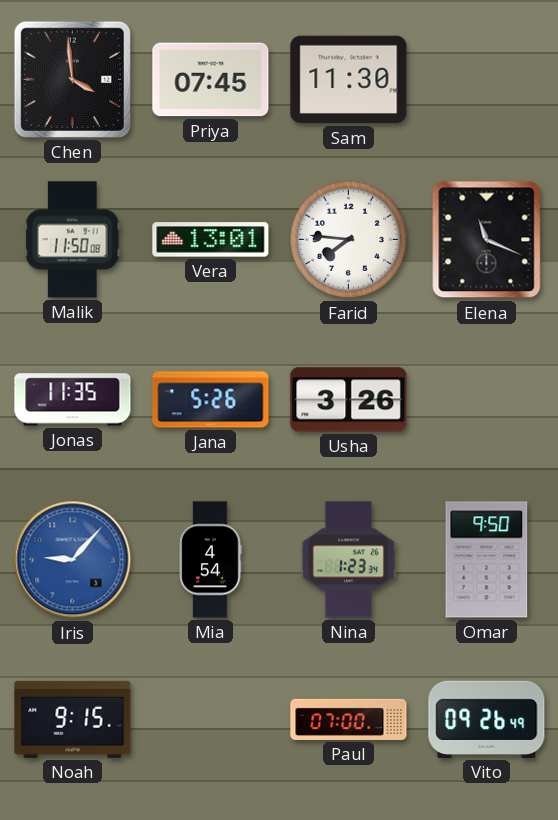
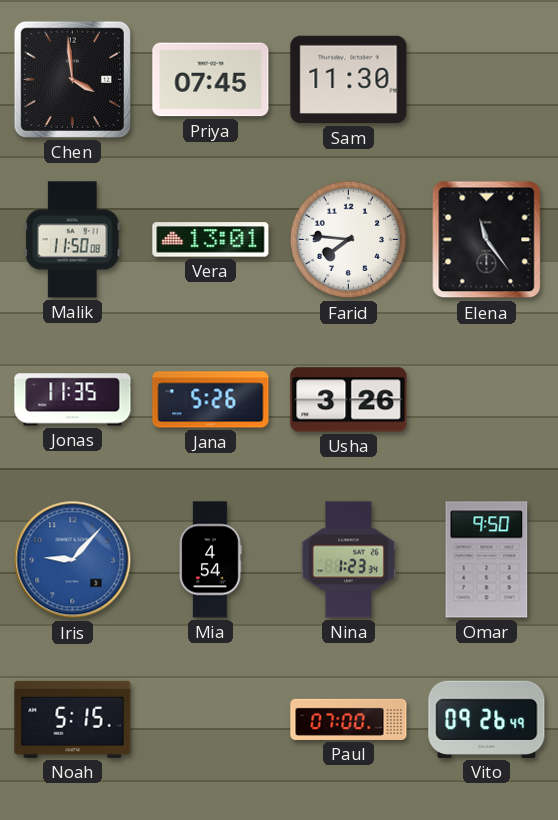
Elena: 11:19 -> 11:24 (487, 240)
Noah: 9:15 -> 5:15 (73, 719)
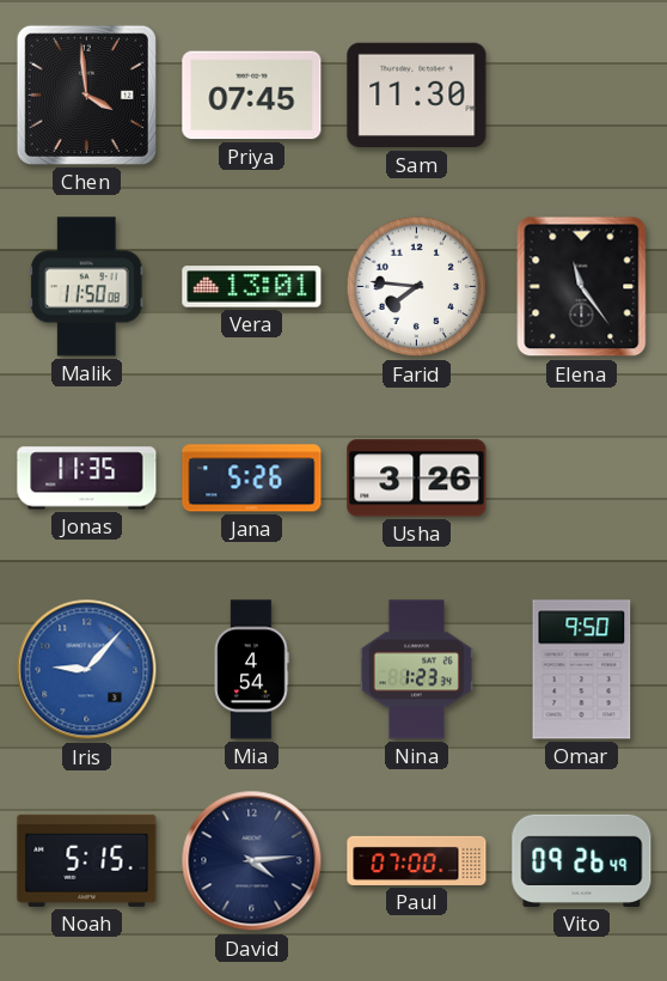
David: none -> 4:14 (252, 861)
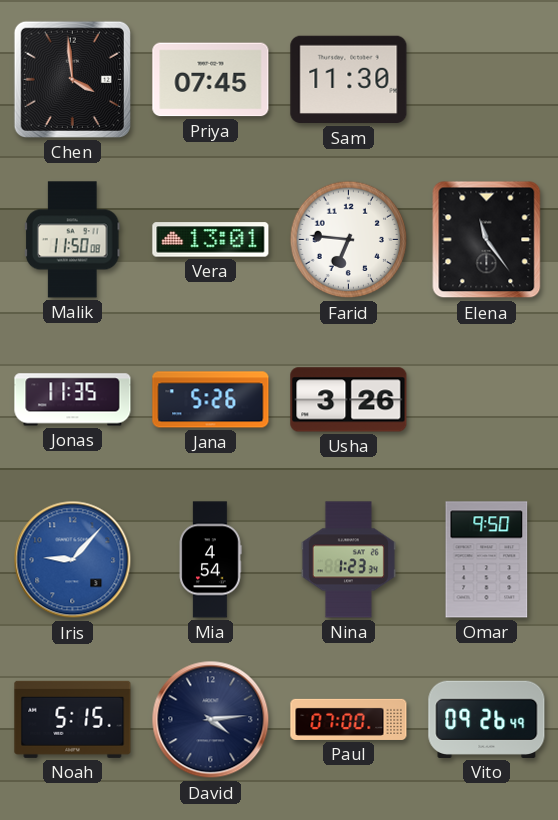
Farid: 7:46 -> 6:46 (349, 240)
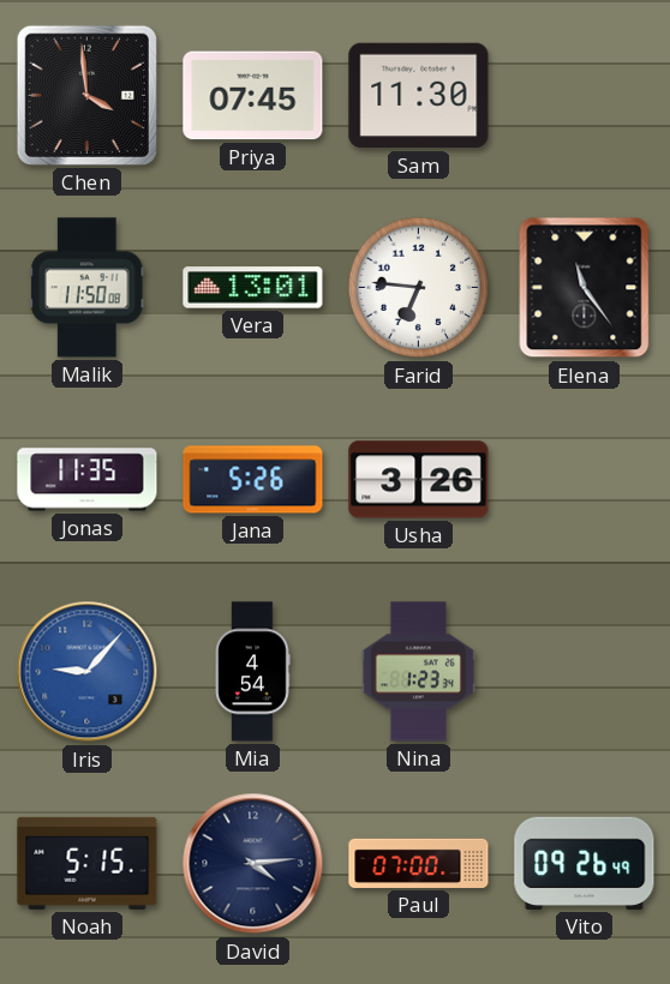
Omar: 9:50 -> none (487, 560)
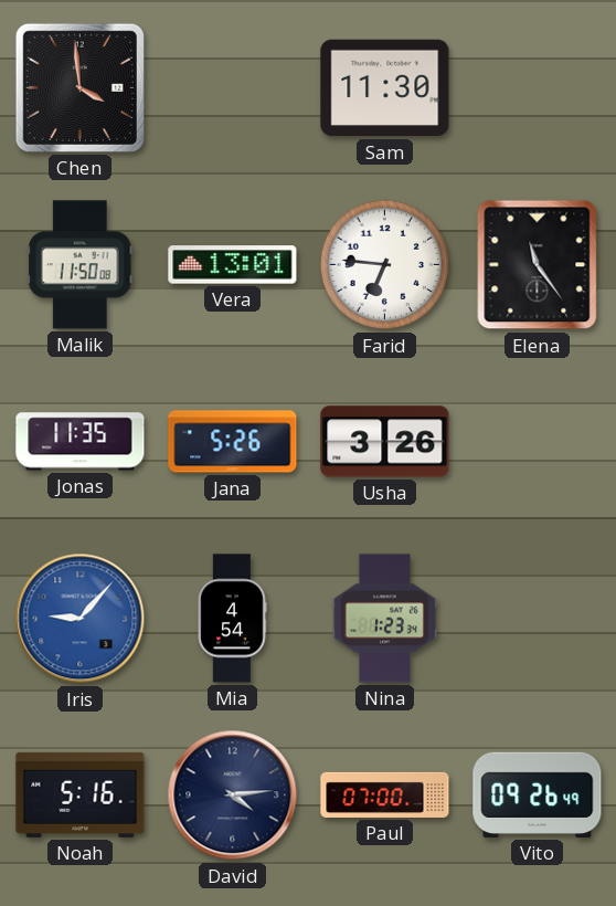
Priya: 07:45 -> none (253, 96)
Noah: 5:15 -> 5:16 (81, 794)
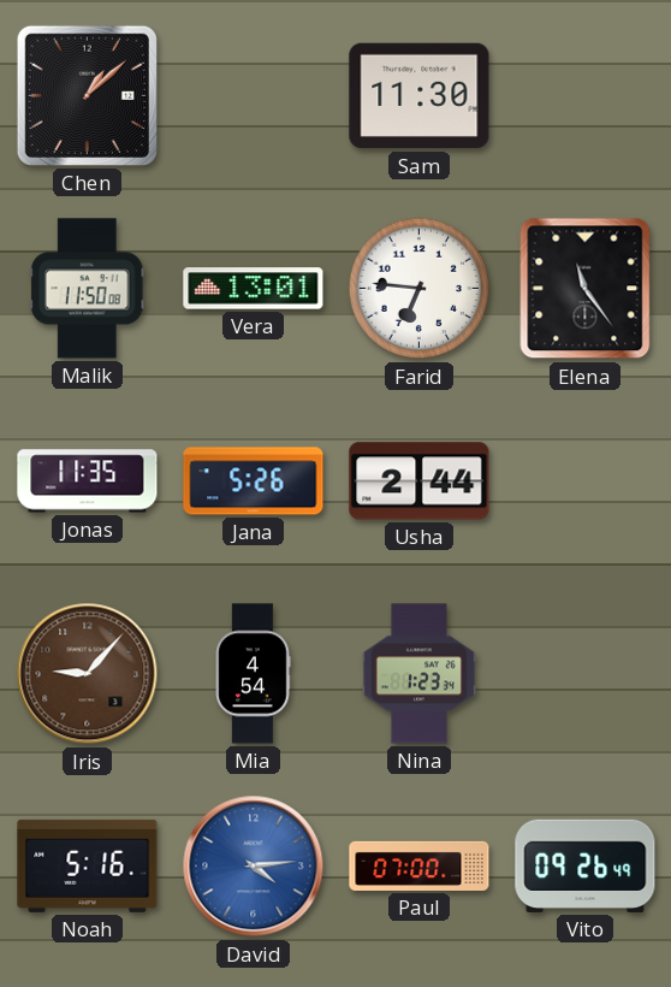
Chen: 3:59 -> 1:08 (87, 95)
Usha: 3:26 -> 2:44 (420, 481)
Iris dial: blue -> brown (88, 674)
David dial: navy -> blue (254, 867)
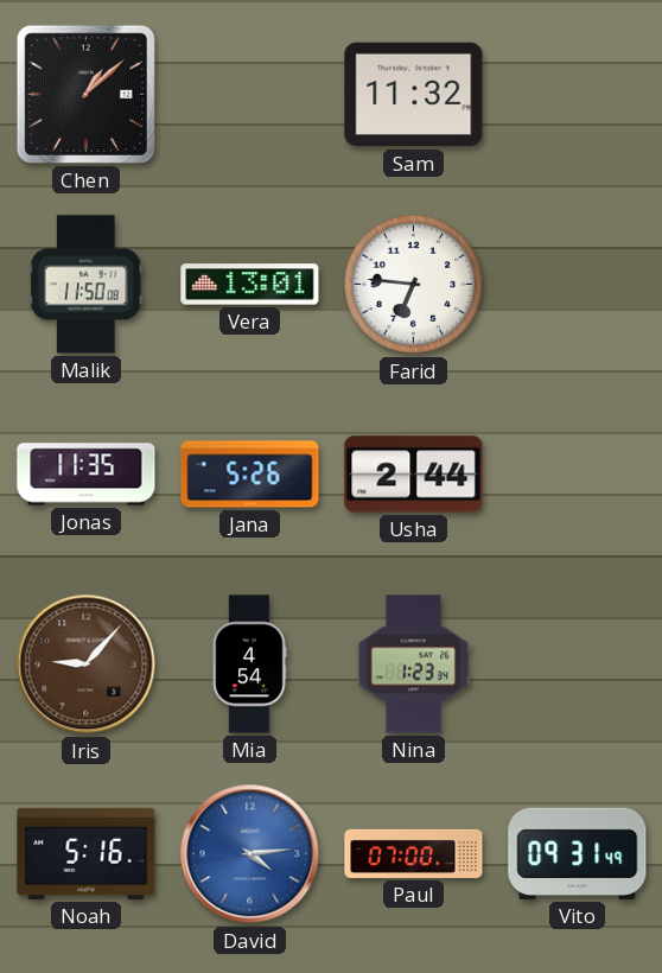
Sam: 11:30 -> 11:32 (414, 95)
Elena: 11:24 -> none (586, 289)
Vito: 09:26 -> 09:31 (578, 853)
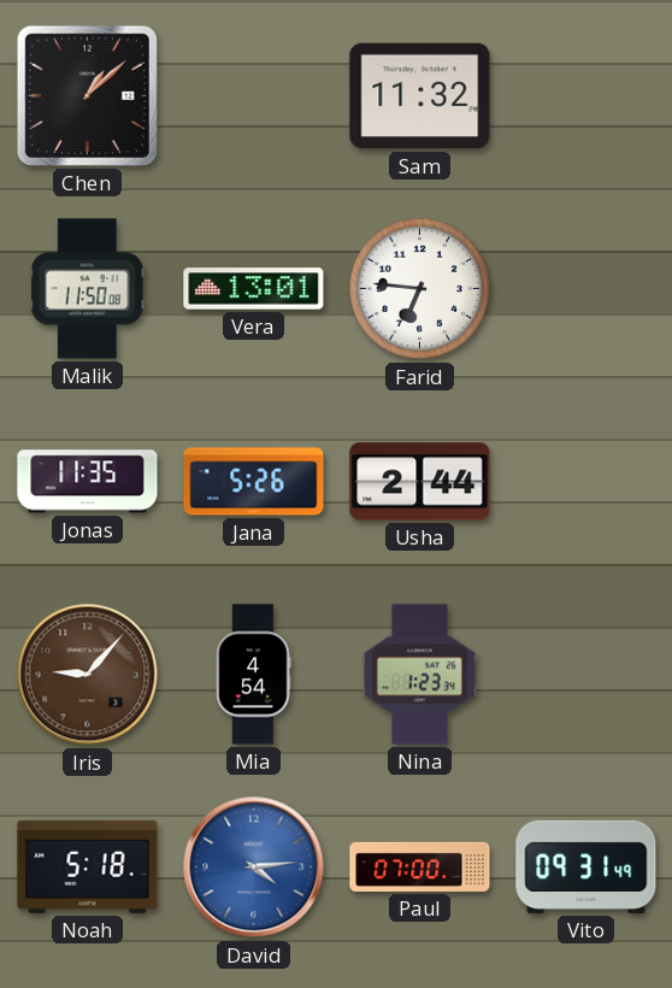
Noah: 5:16 -> 5:18 (88, 866)
